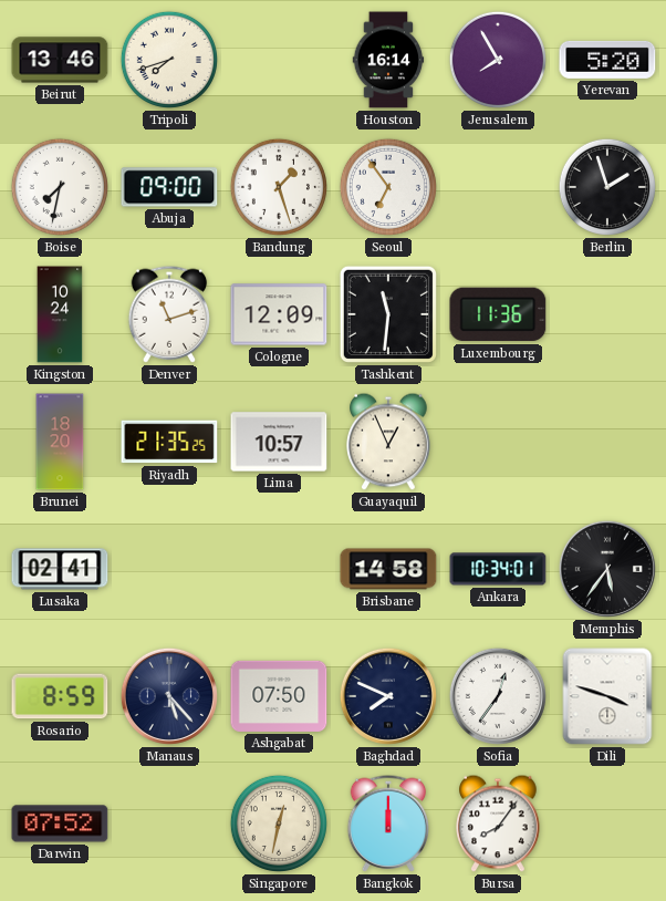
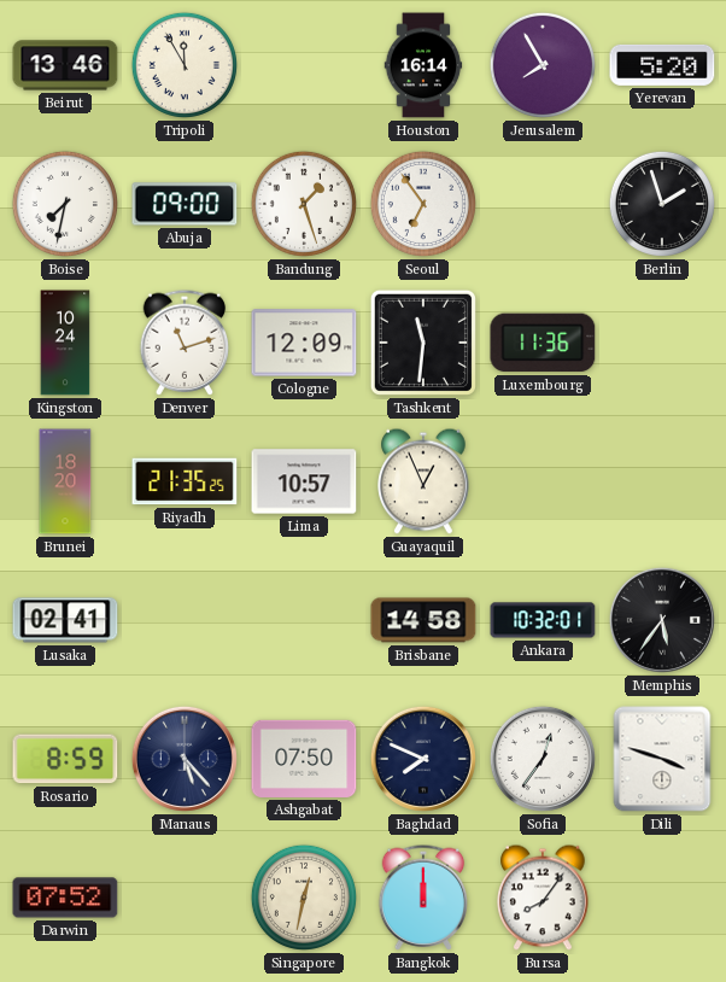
Tripoli: 7:42 -> 11:55 (185, 65)
Ankara: 10:34 -> 10:32 (543, 620)
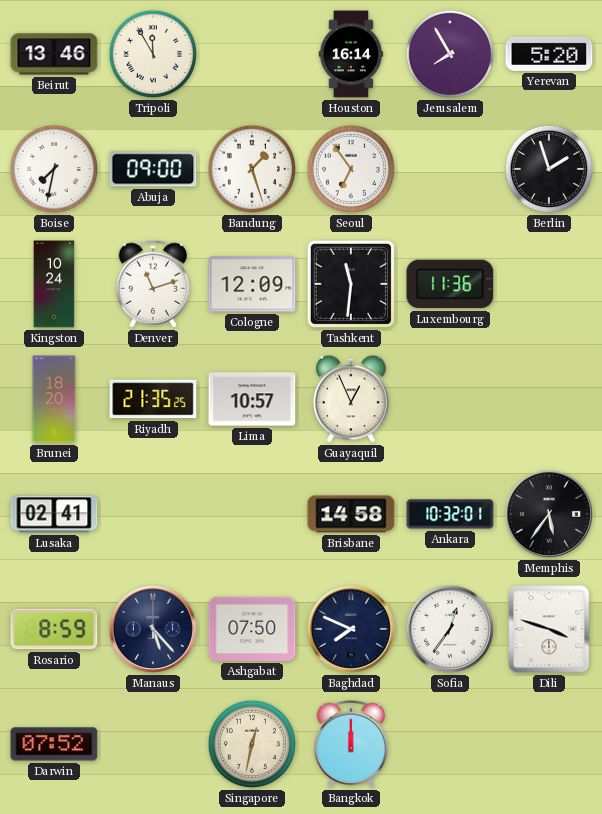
Bursa: 8:06 -> none (543, 898)
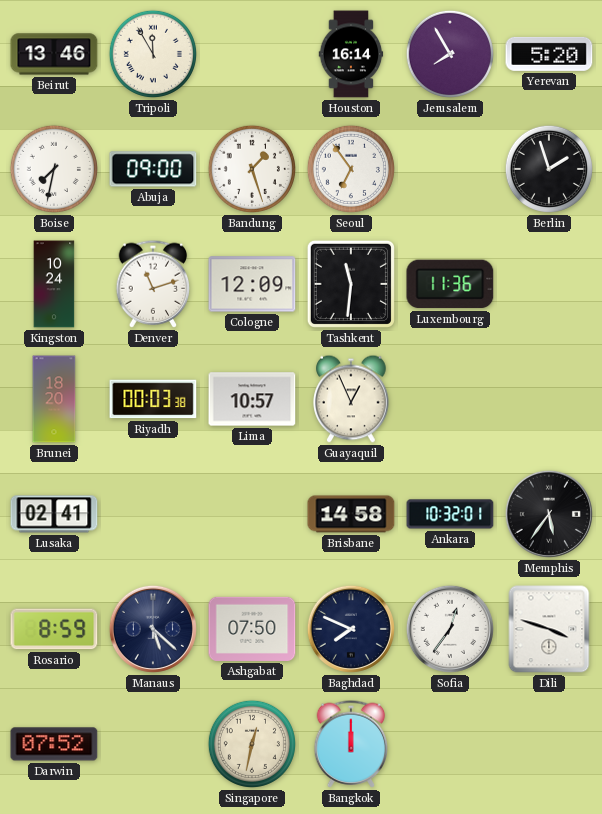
Riyadh: 21:35 -> 00:03 (153, 399)
Manaus: 5:23 -> 5:22 (153, 629)
